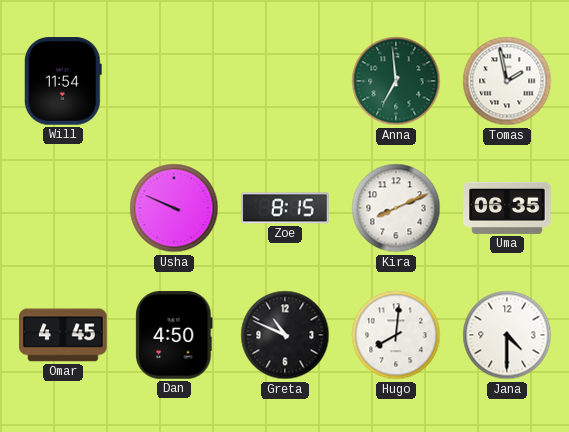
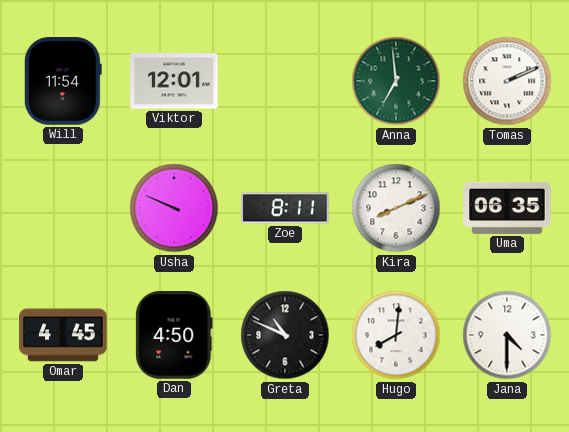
Viktor: none -> 12:01 (174, 81)
Tomas: 1:58 -> 2:11 (507, 81)
Zoe: 8:15 -> 8:11 (285, 208)
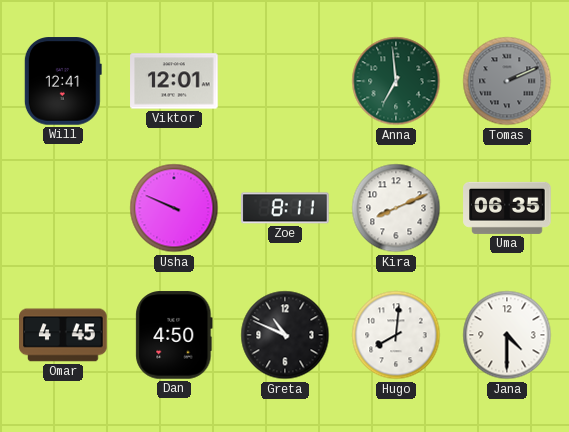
Will: 11:54 -> 12:41 (63, 81)
Tomas dial: white -> grey (507, 81)
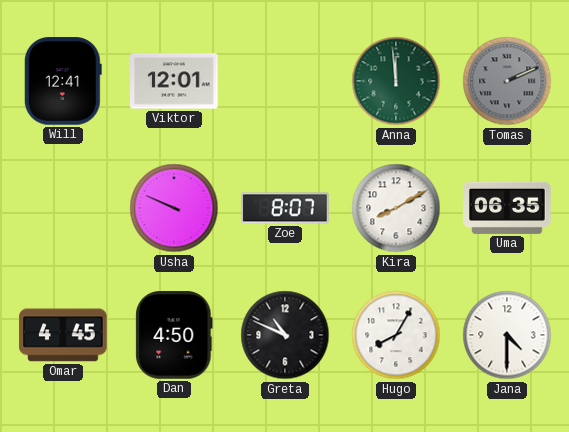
Anna: 6:59 -> 11:59 (396, 81)
Zoe: 8:11 -> 8:07 (285, 208)
Kira: 8:11 -> 8:10 (396, 208)
Hugo: 8:01 -> 8:05 (396, 335)
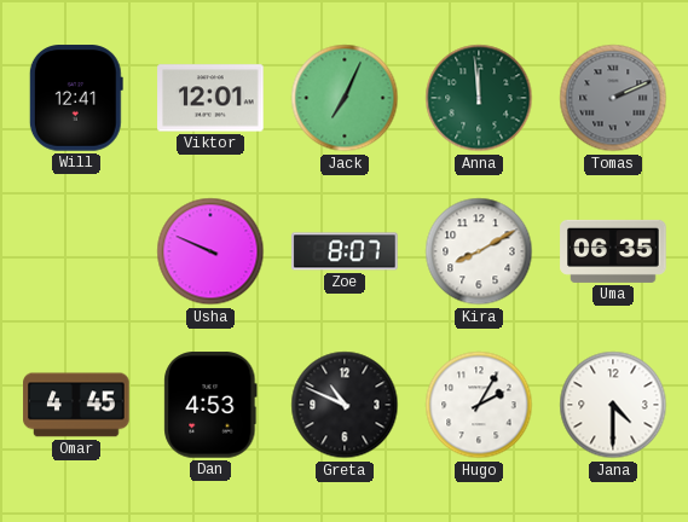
Jack: none -> 7:04 (345, 98)
Dan: 4:50 -> 4:53 (210, 405)
Hugo: 8:05 -> 2:05 (479, 405)
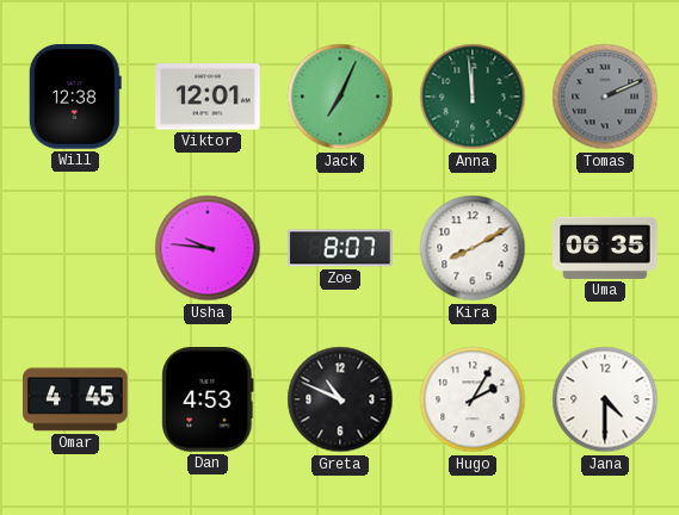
Will: 12:41 -> 12:38 (75, 97)
Usha: 9:49 -> 9:46 (208, 248)
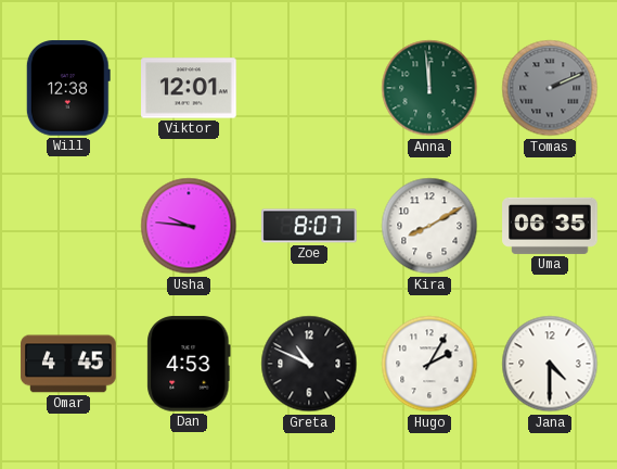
Jack: 7:04 -> none (340, 97)
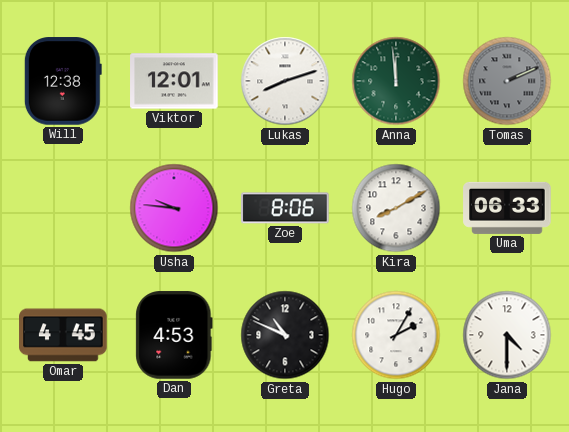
Lukas: none -> 8:12 (285, 81)
Zoe: 8:07 -> 8:06 (285, 208)
Uma: 06:35 -> 06:33 (507, 208)
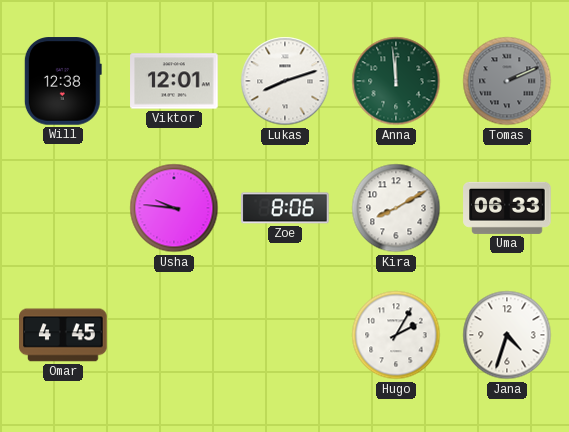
Dan: 4:53 -> none (174, 335)
Greta: 10:49 -> none (285, 335)
Jana: 4:30 -> 4:33 (507, 335)
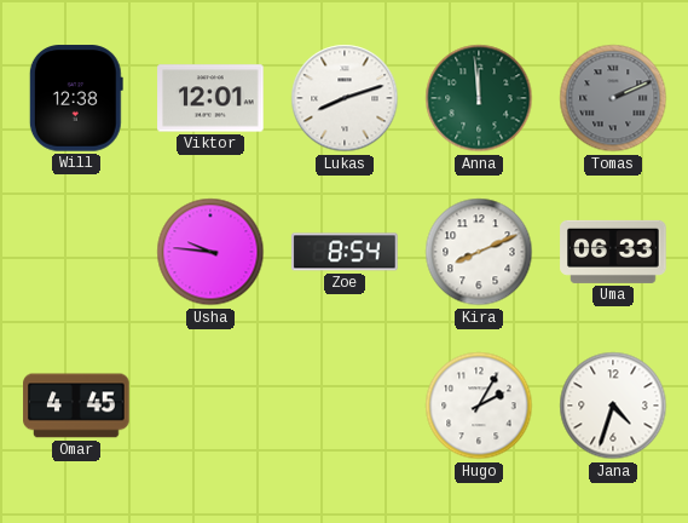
Zoe: 8:06 -> 8:54 (345, 252)
Kira: 8:10 -> 8:11 (479, 252)
